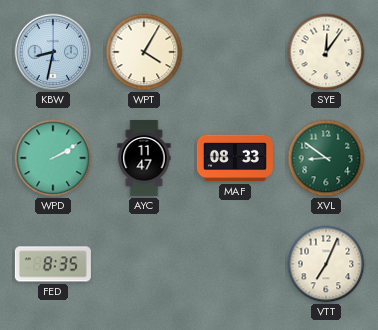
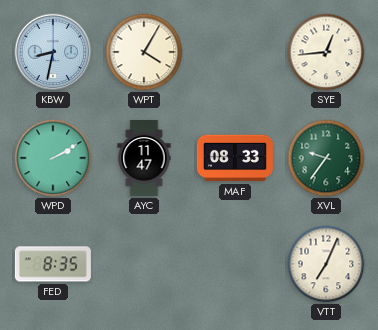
SYE: 12:06 -> 12:44 (326, 52)
XVL: 8:51 -> 9:36 (326, 158)
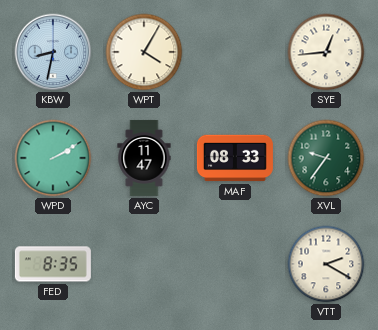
VTT: 7:04 -> 2:20 (326, 264)
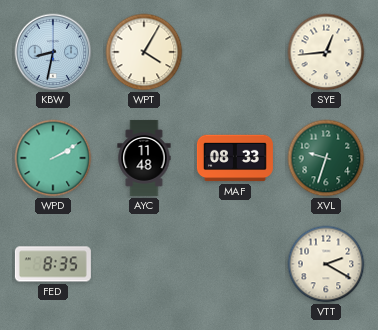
AYC: 11:47 -> 11:48 (144, 158)
XVL: 9:36 -> 9:33 (326, 158)
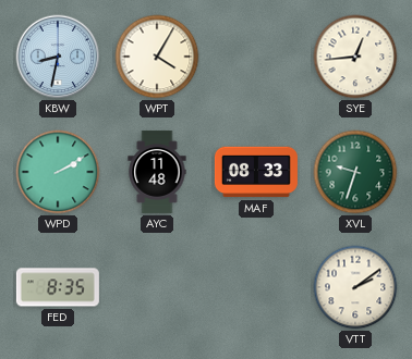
VTT: 2:20 -> 2:09 (355, 287)
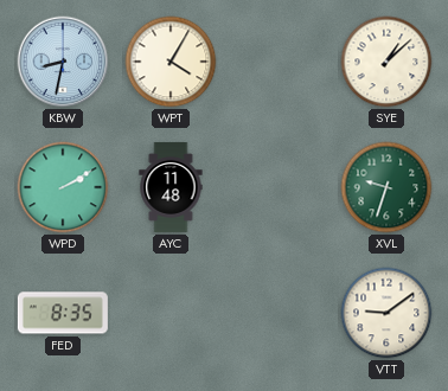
SYE: 12:44 -> 1:08 (386, 62)
MAF: 08:33 -> none (256, 172)
VTT: 2:09 -> 9:09 (386, 313)
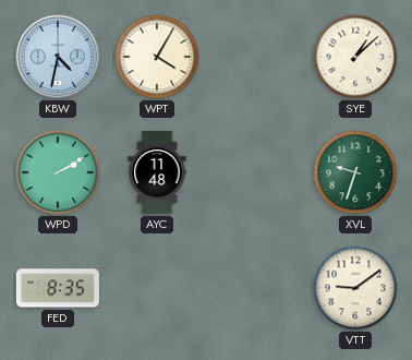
KBW: 8:32 -> 4:32 (58, 57)
